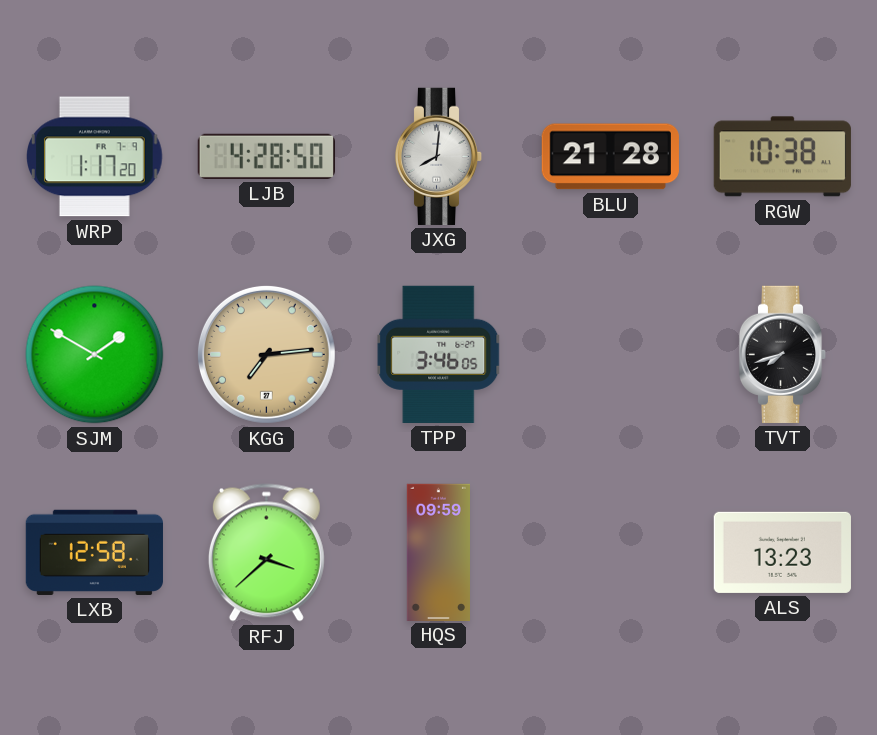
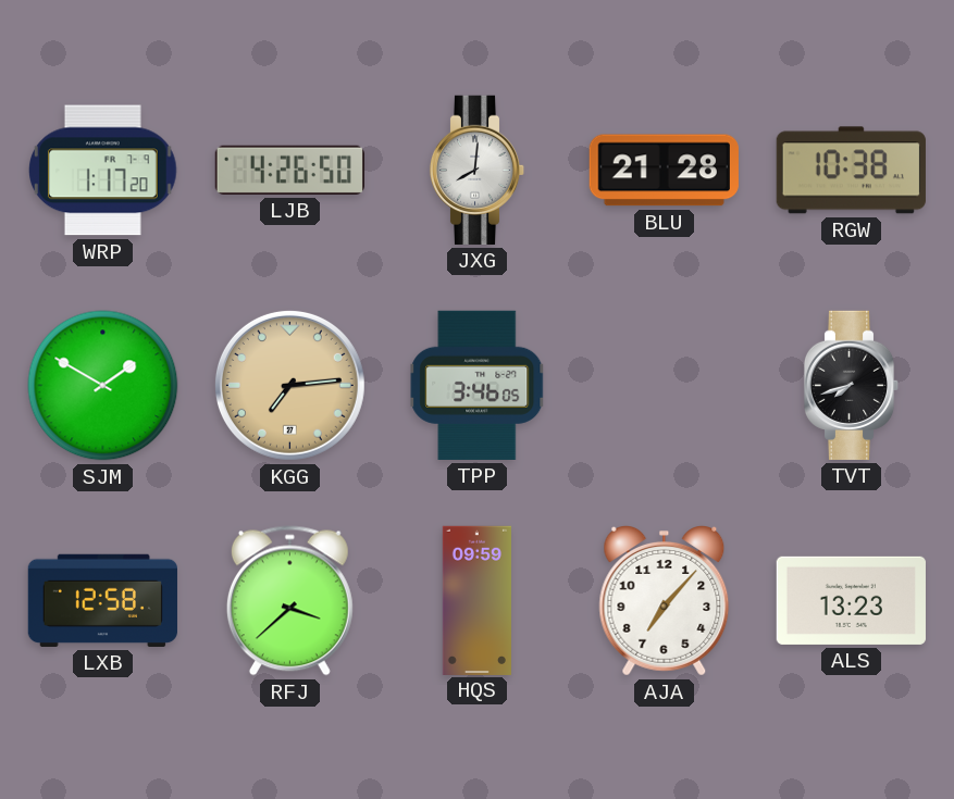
LJB: 4:28 -> 4:26 (289, 170)
AJA: none -> 7:07 (665, 601)
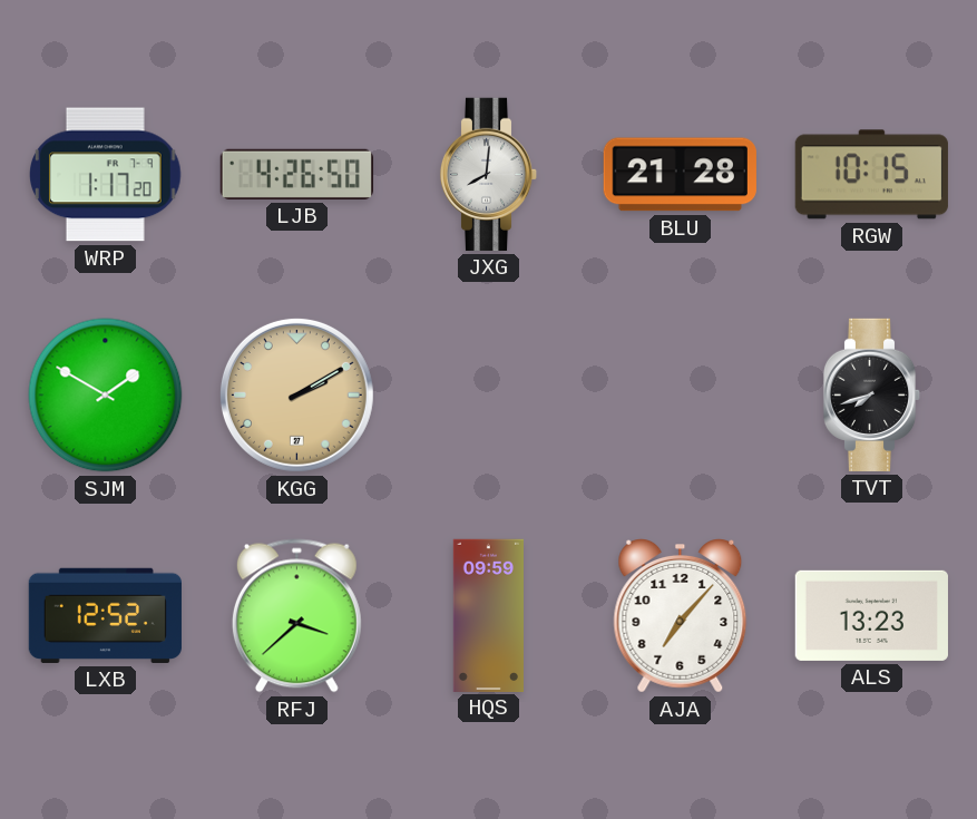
RGW: 10:38 -> 10:15 (871, 175)
KGG: 7:14 -> 2:10 (296, 394)
TPP: 3:46 -> none (478, 385)
LXB: 12:58 -> 12:52 (105, 615)
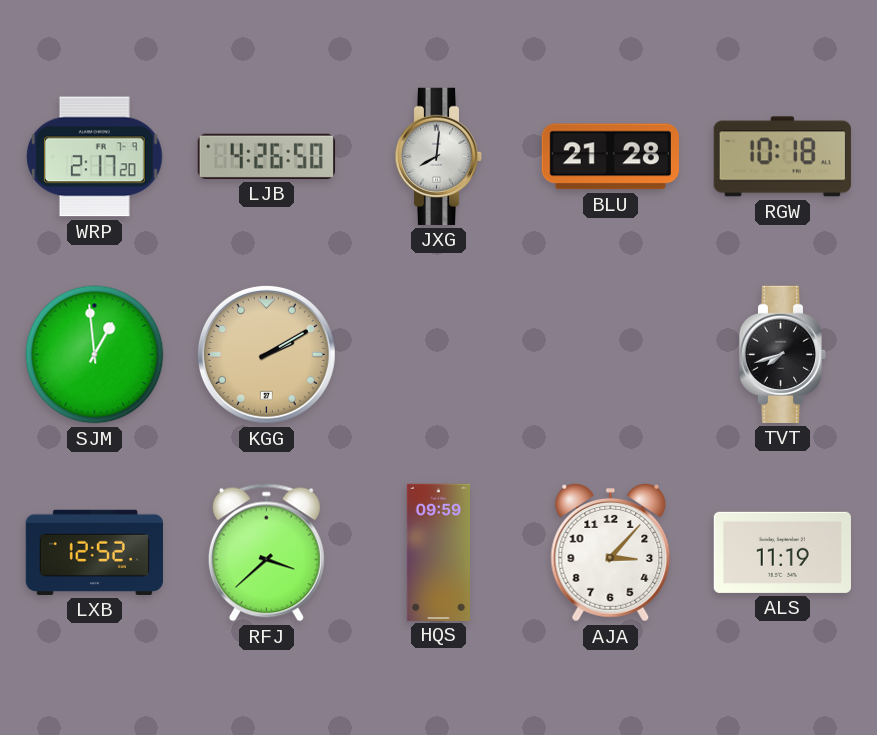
WRP: 1:17 -> 2:17 (95, 157)
RGW: 10:15 -> 10:18 (782, 157)
SJM: 1:50 -> 12:59 (95, 355)
AJA: 7:07 -> 3:07 (611, 553)
ALS: 13:23 -> 11:19 (782, 552)
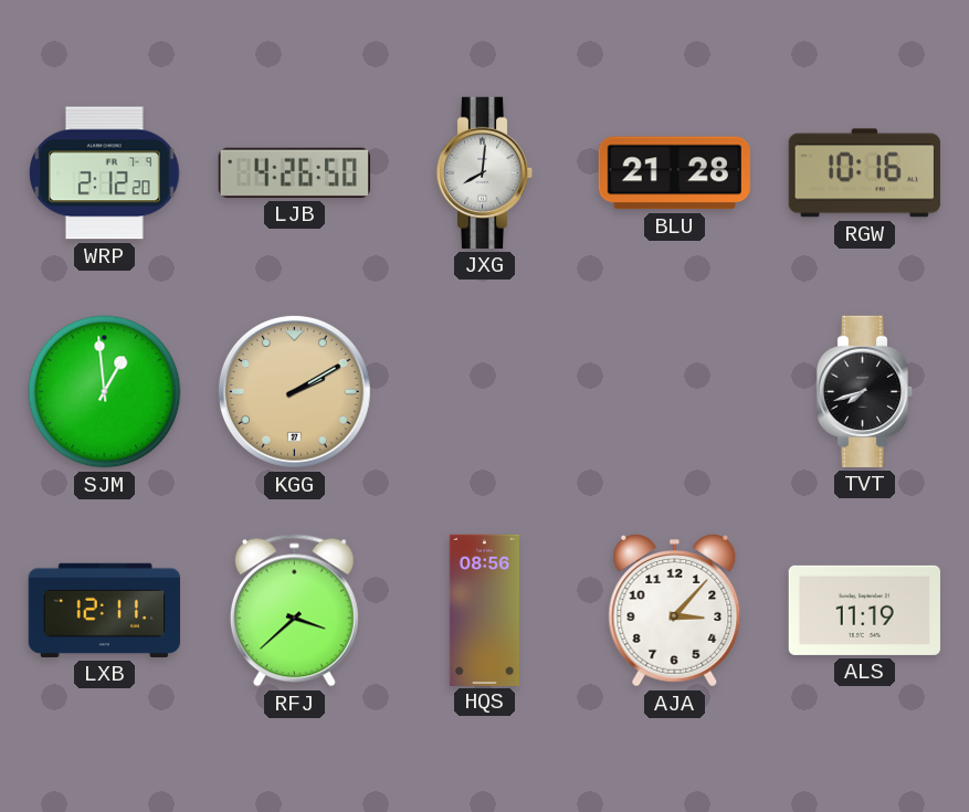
WRP: 2:17 -> 2:12 (105, 173)
RGW: 10:18 -> 10:16 (864, 173)
LXB: 12:52 -> 12:11 (104, 610)
HQS: 09:59 -> 08:56 (484, 610)
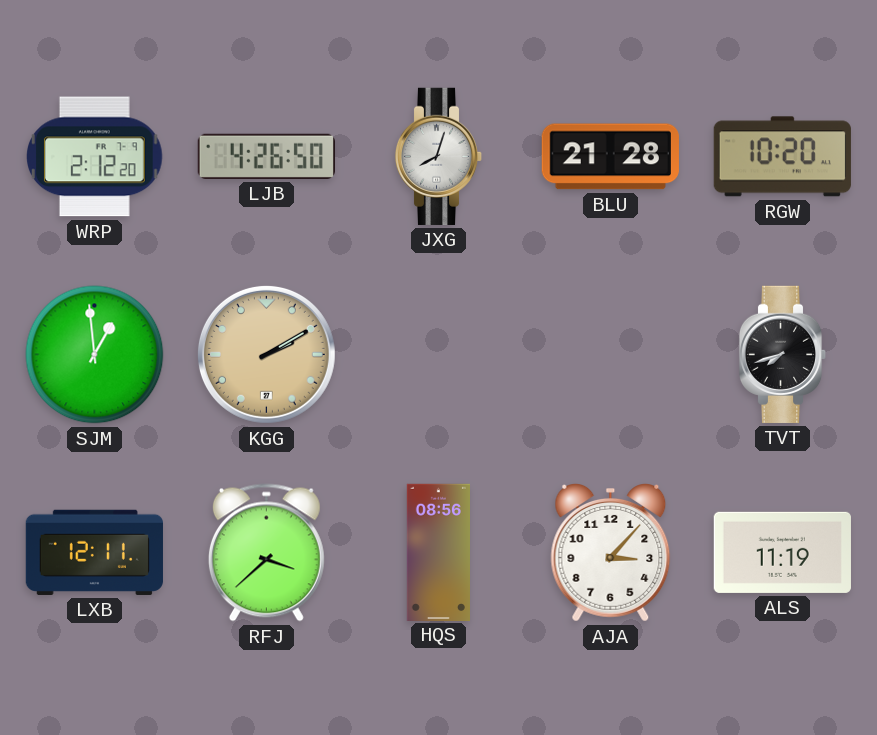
JXG: 8:01 -> 8:03 (439, 156)
RGW: 10:16 -> 10:20 (782, 157)
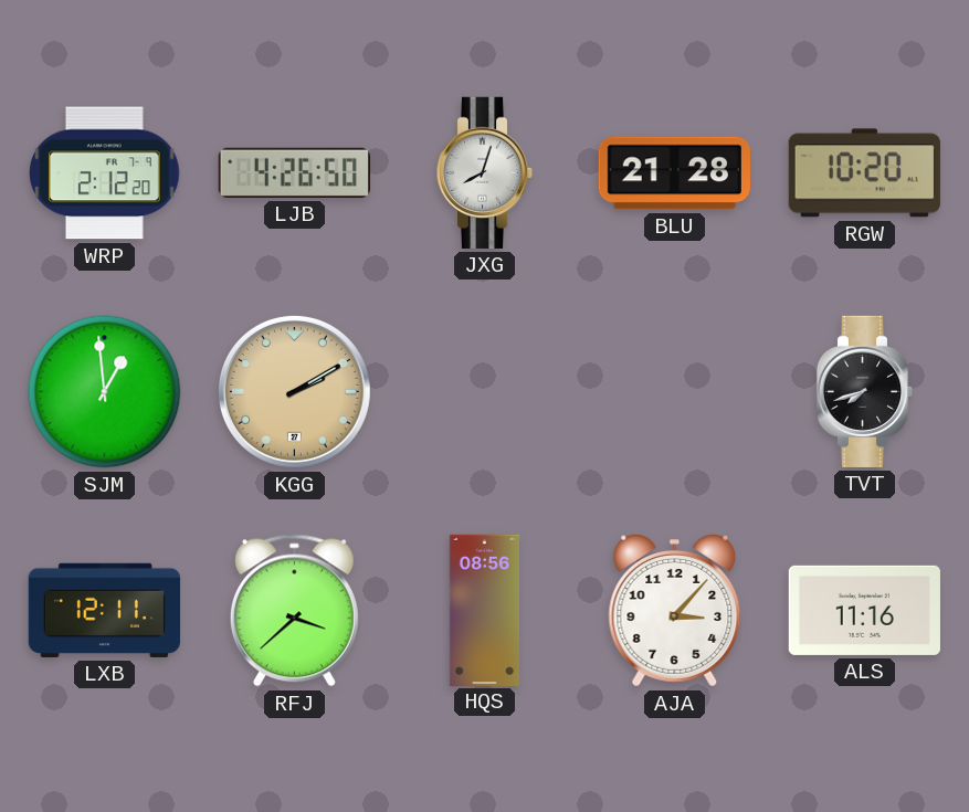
ALS: 11:19 -> 11:16 (864, 610)
